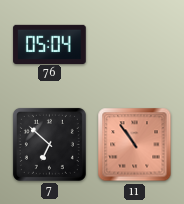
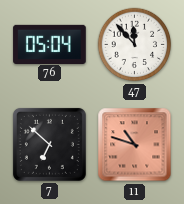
47: none -> 11:53 (135, 45)
11: 10:54 -> 10:48 (135, 145)
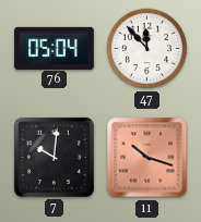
7: 6:52 -> 10:01 (54, 157)
11: 10:48 -> 10:18 (147, 158)
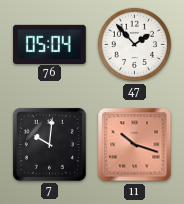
47: 11:53 -> 1:53 (135, 45)
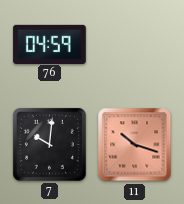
76: 05:04 -> 04:59 (50, 44)
47: 1:53 -> none (135, 45)
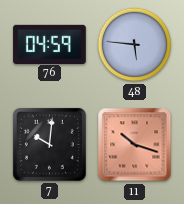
48: none -> 5:46 (135, 45)
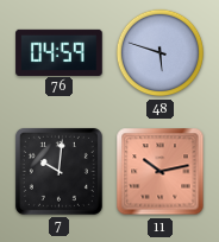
48: 5:46 -> 5:48 (161, 53)
11: 10:18 -> 10:13 (161, 172)
